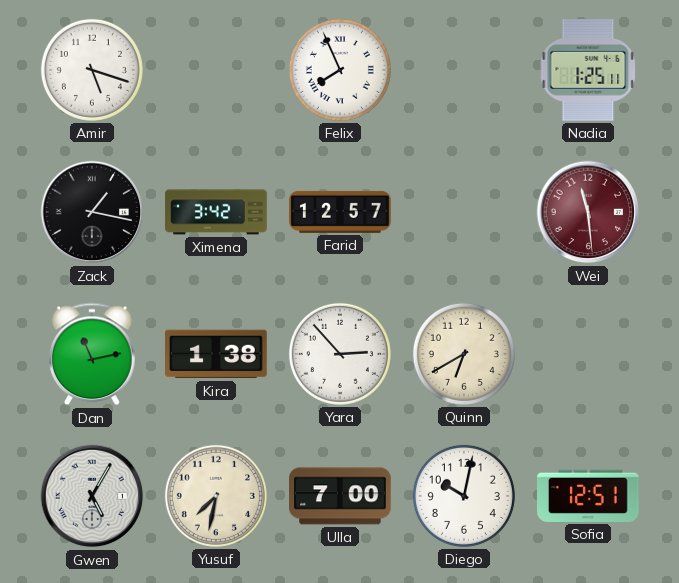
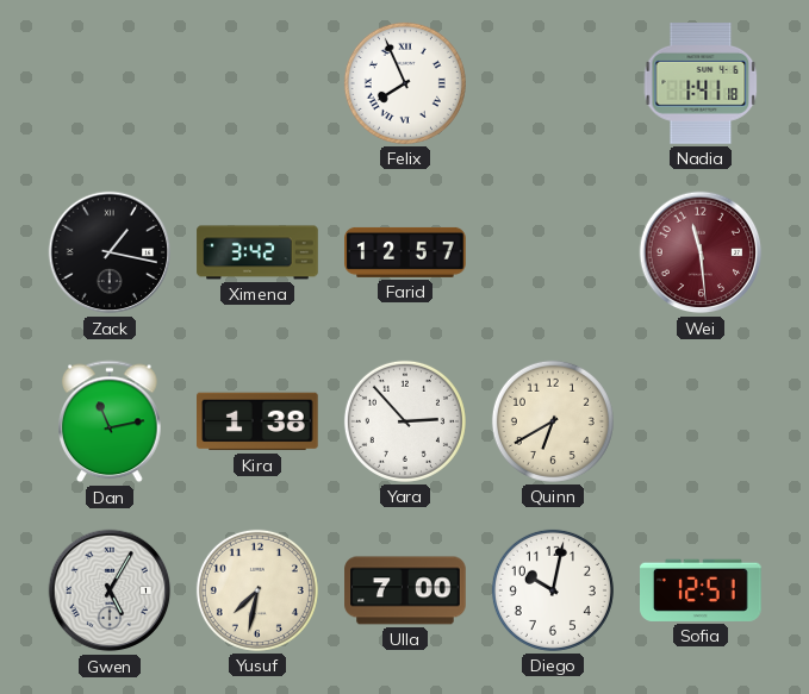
Amir: 5:18 -> none (92, 70)
Nadia: 1:25 -> 1:41 (701, 85)
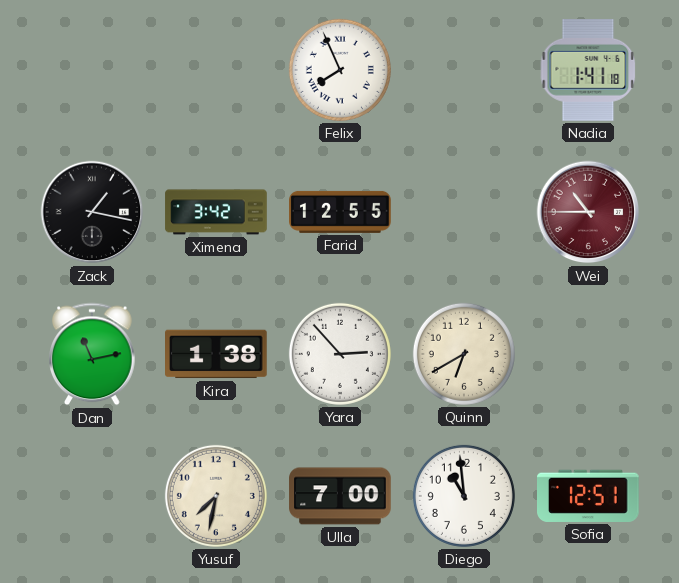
Farid: 12:57 -> 12:55 (340, 212)
Wei: 11:29 -> 10:45 (588, 212)
Gwen: 5:05 -> none (110, 590)
Diego: 10:02 -> 10:59 (464, 496)
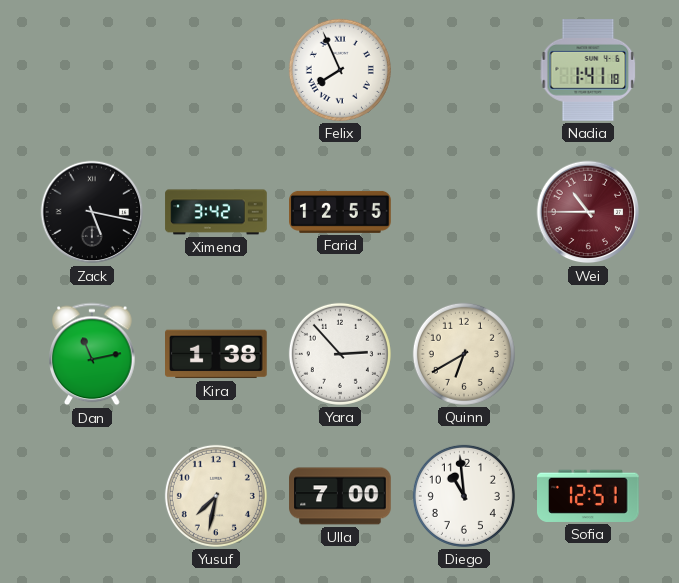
Zack: 1:17 -> 5:17 (92, 212)
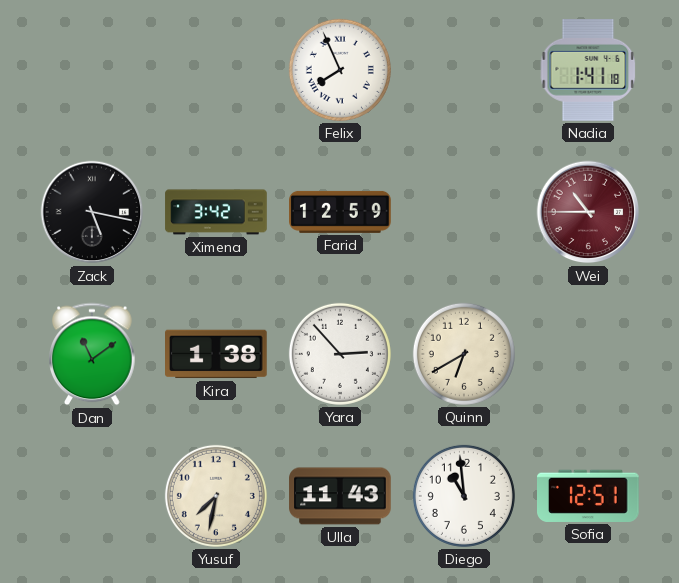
Farid: 12:55 -> 12:59 (340, 212)
Dan: 11:13 -> 11:09 (92, 354)
Ulla: 7:00 -> 11:43 (340, 496)
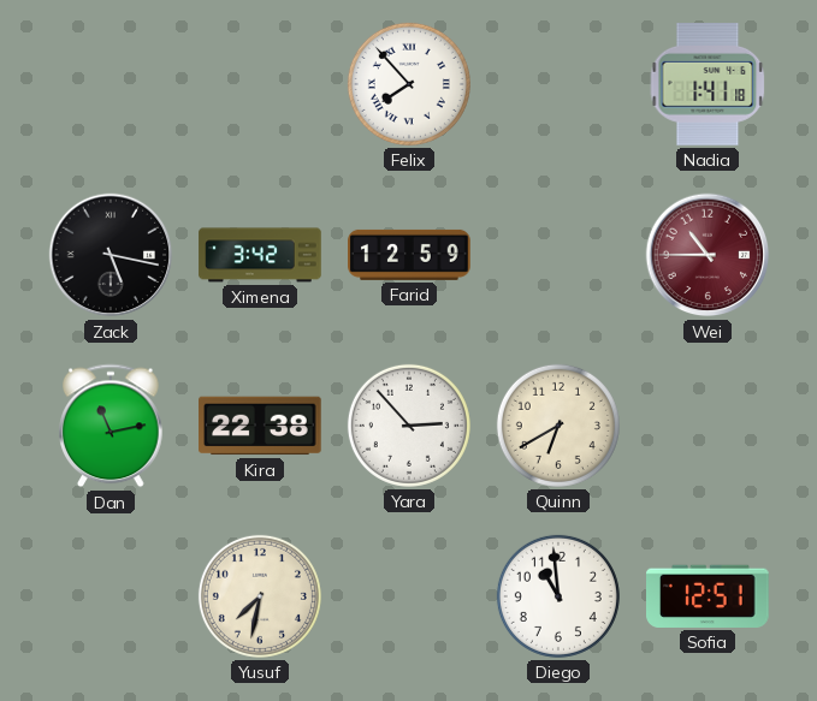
Felix: 7:56 -> 7:53 (409, 84)
Dan: 11:09 -> 11:13 (111, 426)
Kira: 1:38 -> 22:38 (260, 426)
Ulla: 11:43 -> none (340, 496)
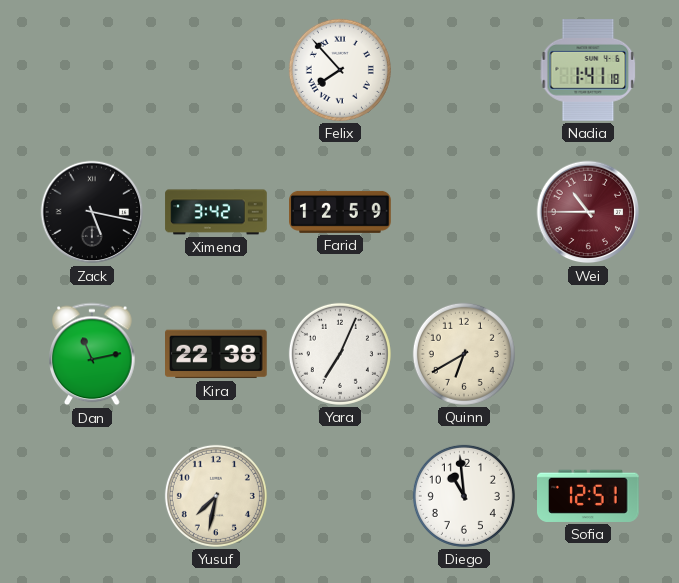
Yara: 2:53 -> 7:04 (340, 354)
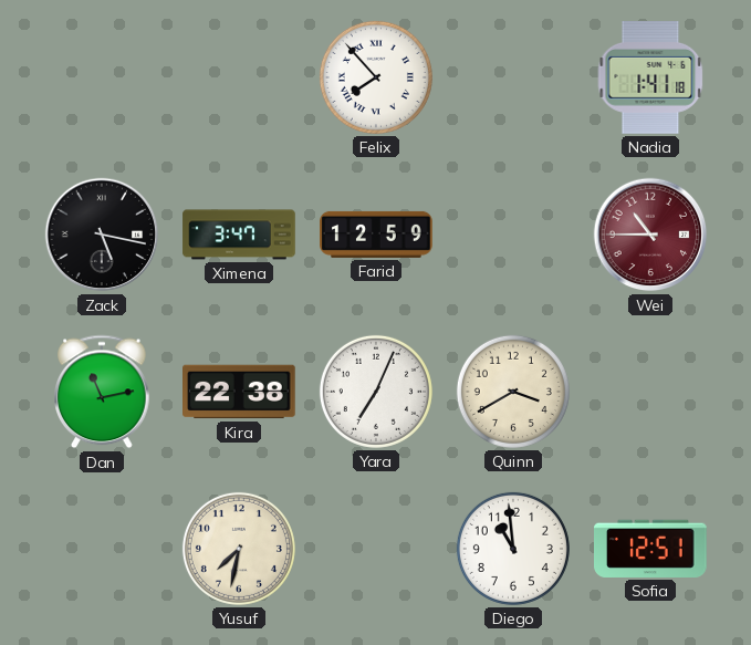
Ximena: 3:42 -> 3:47 (239, 235)
Quinn: 6:40 -> 3:40 (513, 392)
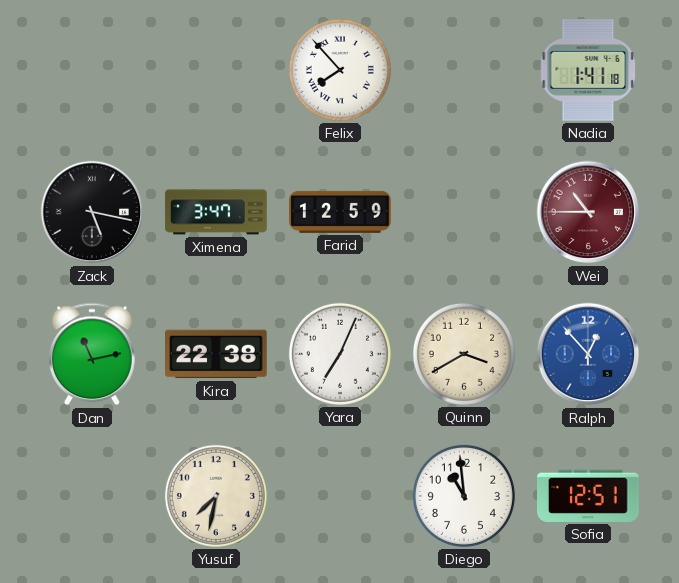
Ralph: none -> 12:53 (588, 354)
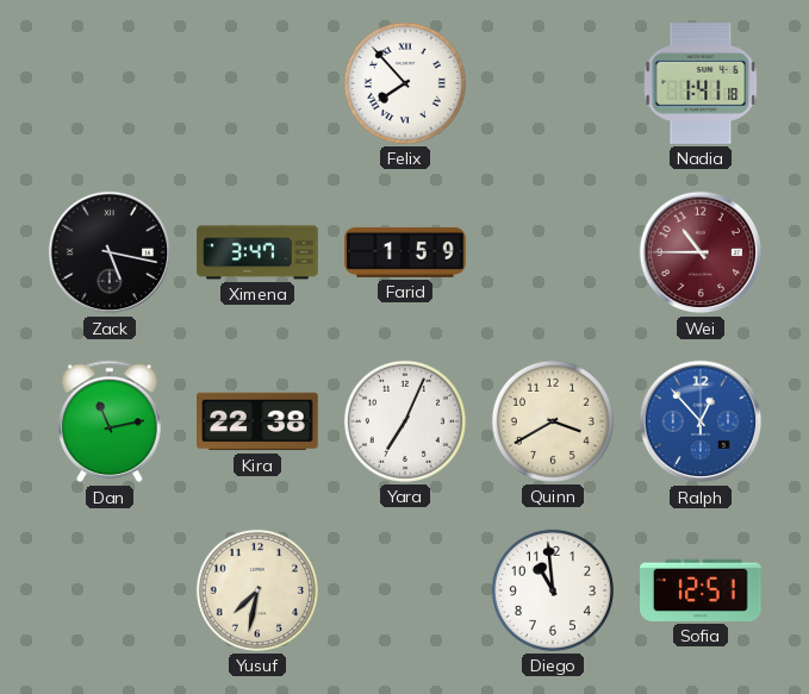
Farid: 12:59 -> 1:59 (405, 252)
